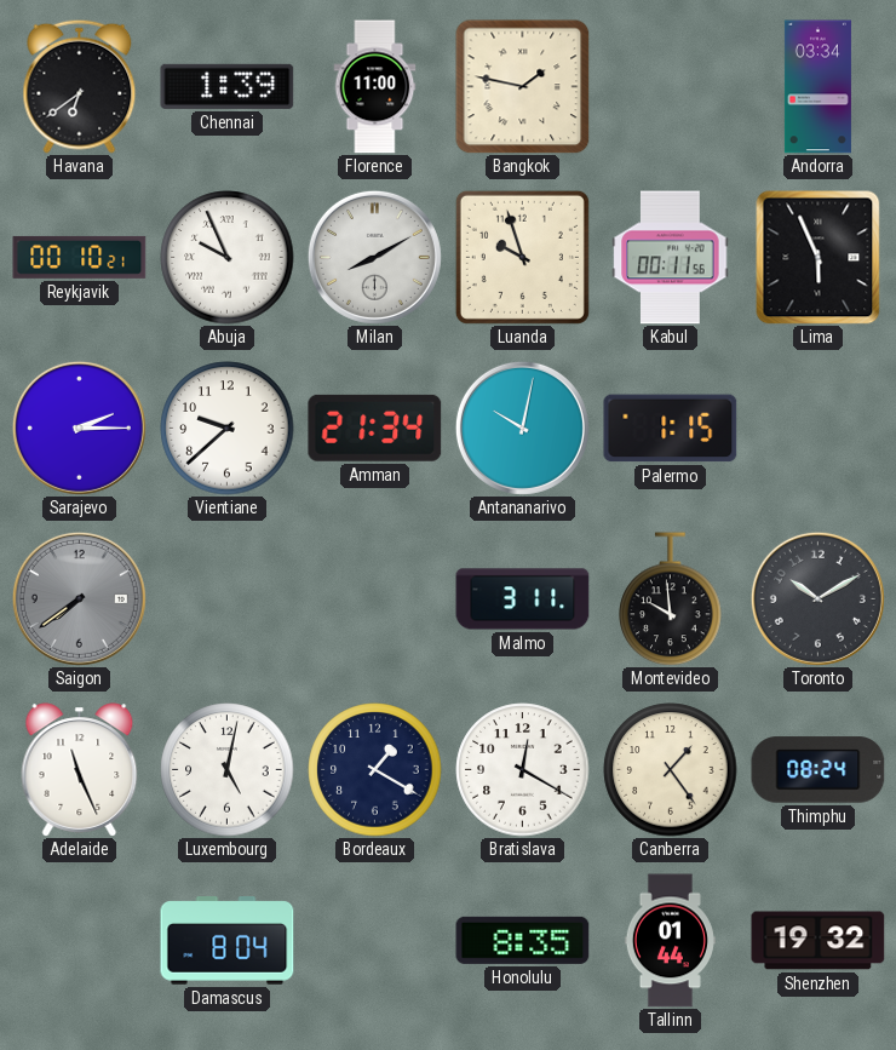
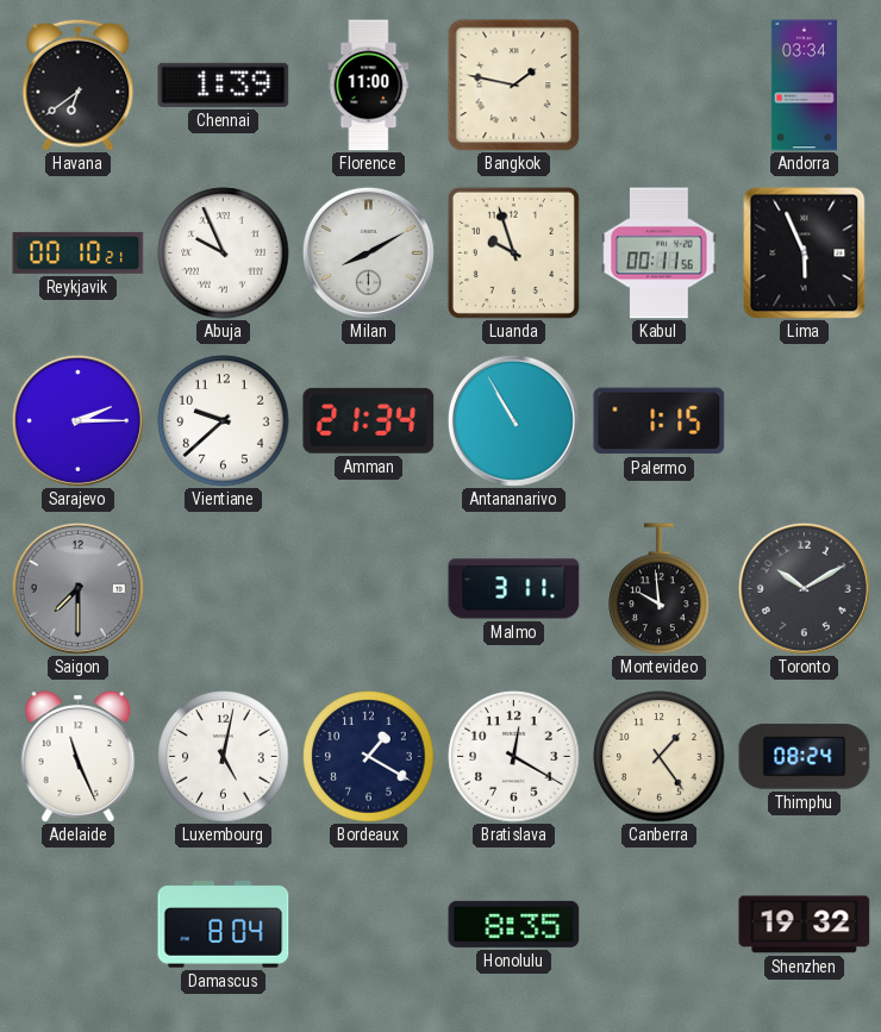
Antananarivo: 10:02 -> 10:55 (513, 420)
Saigon: 7:39 -> 7:30 (77, 588)
Tallinn: 01:44 -> none (670, 941)
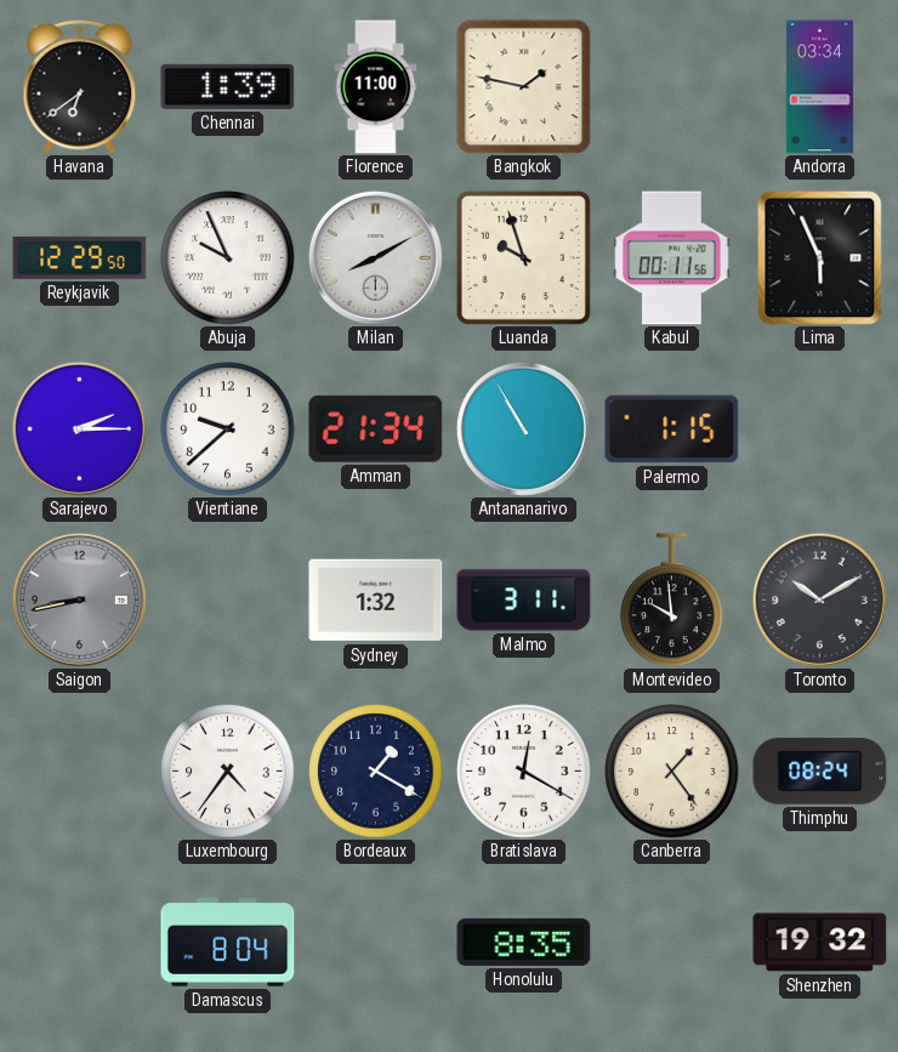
Reykjavik: 00:10 -> 12:29 (80, 257)
Saigon: 7:30 -> 8:43 (79, 599)
Sydney: none -> 1:32 (376, 601)
Adelaide: 11:26 -> none (79, 757)
Luxembourg: 5:02 -> 4:36 (228, 772)
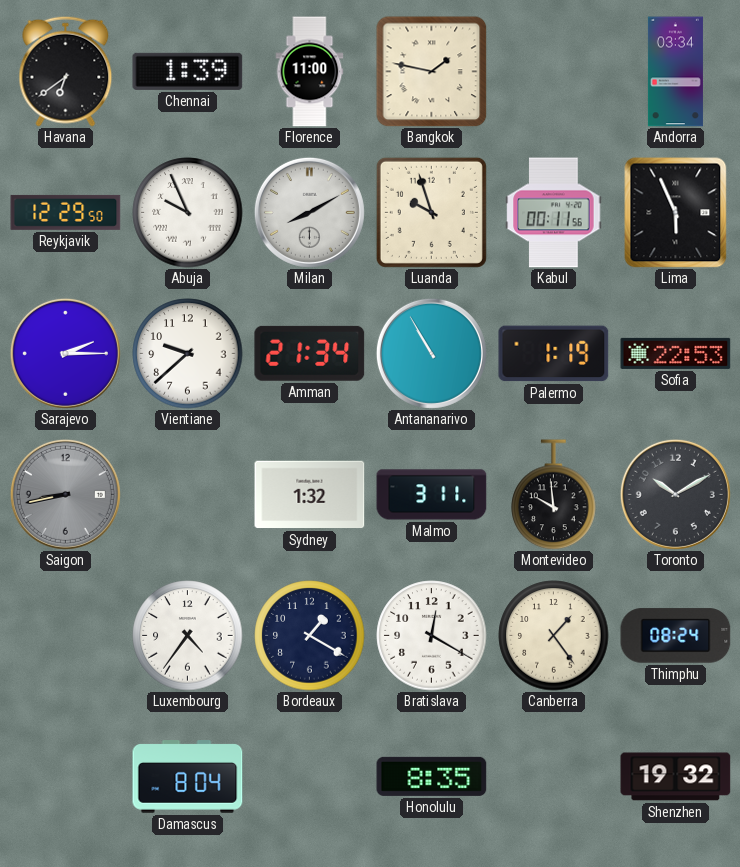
Palermo: 1:15 -> 1:19 (554, 354)
Sofia: none -> 22:53 (676, 353)
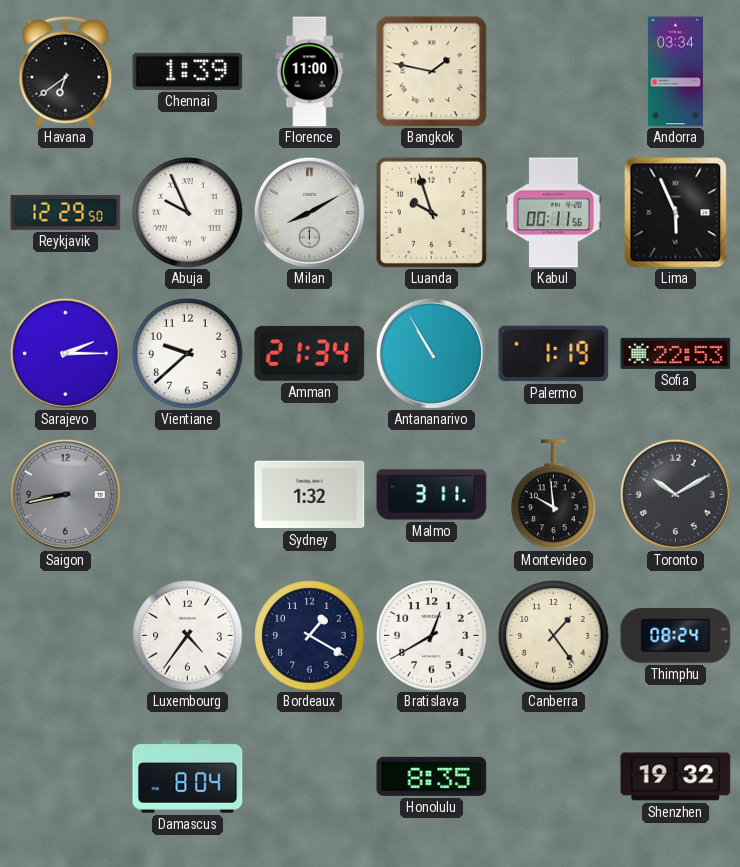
Bratislava: 12:20 -> 12:40 (432, 636)
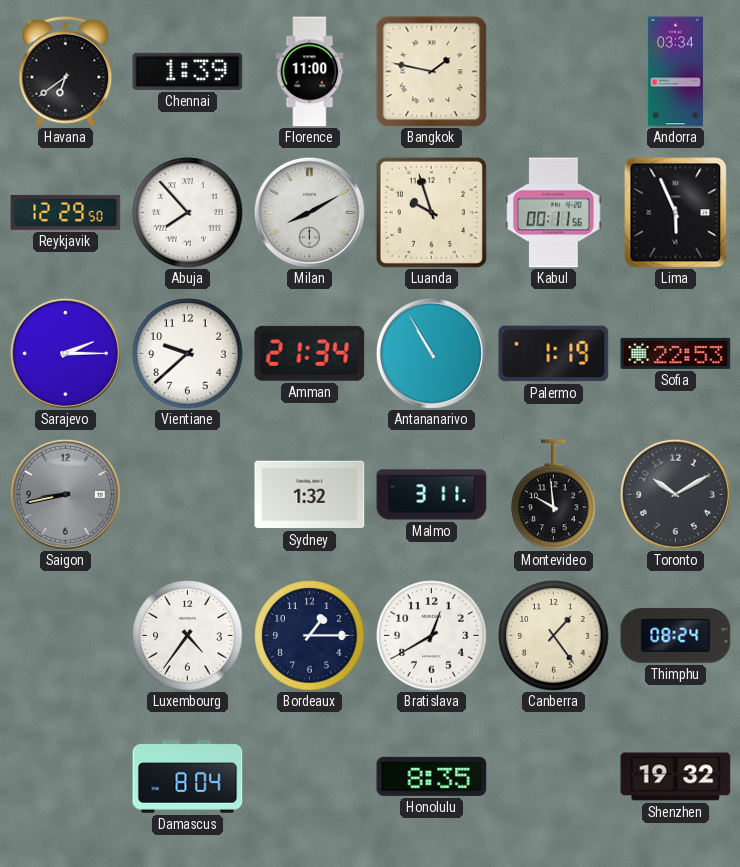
Abuja: 9:56 -> 7:53 (188, 213)
Bordeaux: 1:20 -> 1:15 (310, 636)
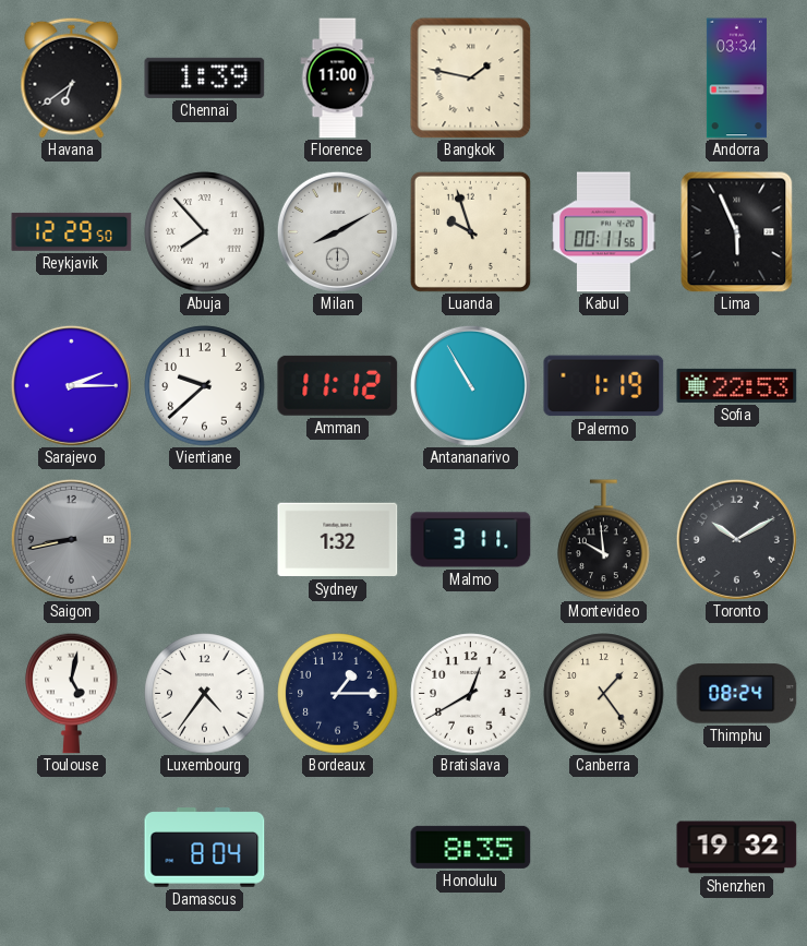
Amman: 21:34 -> 11:12 (338, 385)
Toulouse: none -> 5:02 (72, 693)
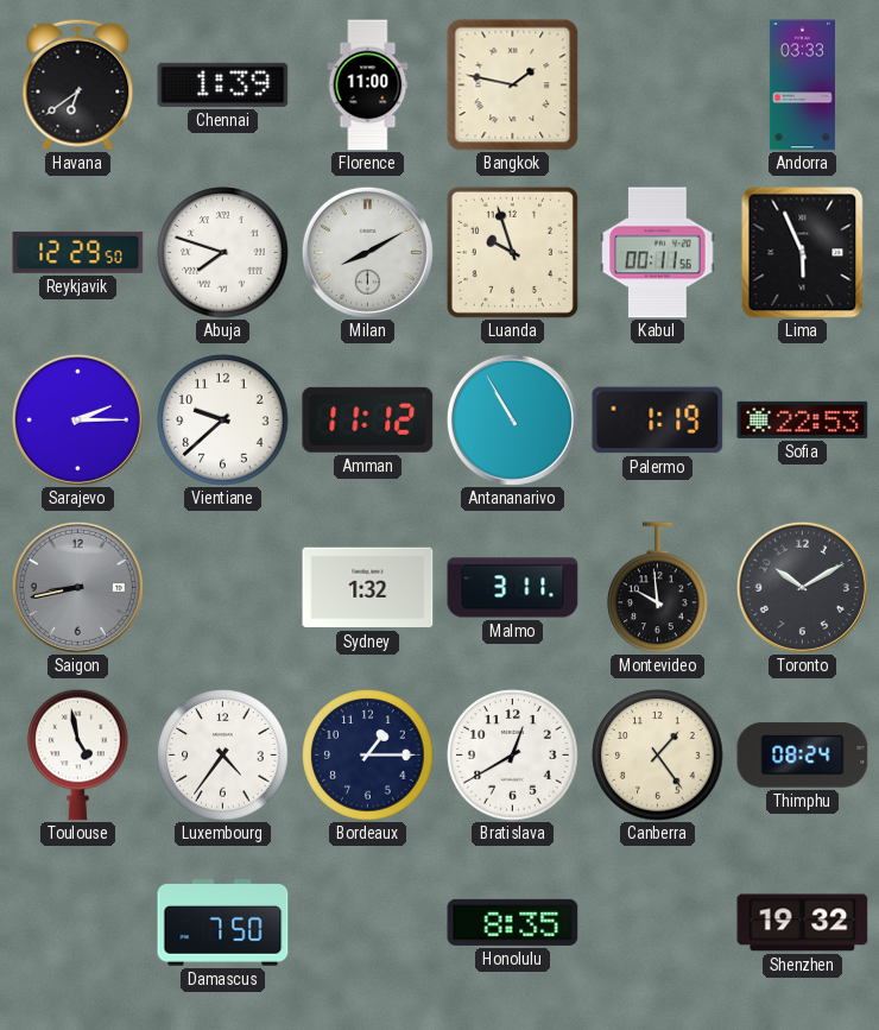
Andorra: 03:34 -> 03:33 (802, 86)
Abuja: 7:53 -> 7:48 (223, 253)
Toulouse: 5:02 -> 4:58 (78, 754)
Damascus: 8:04 -> 7:50 (223, 923)
